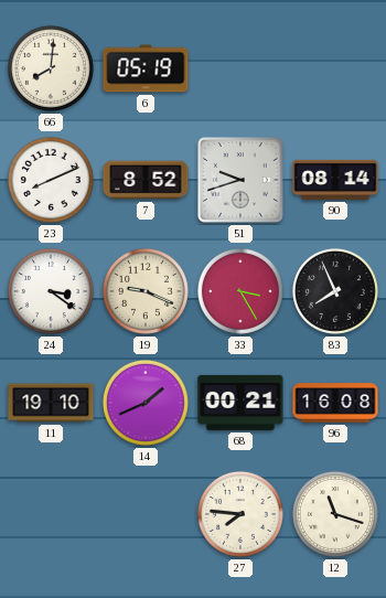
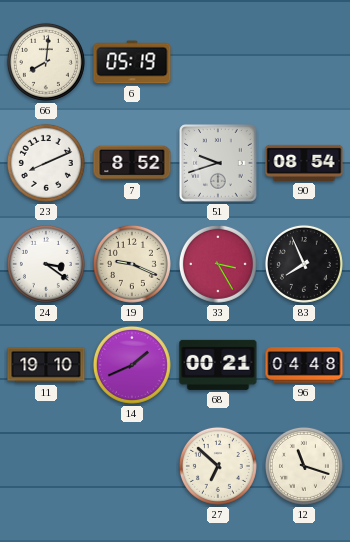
90: 08:14 -> 08:54 (304, 163)
96: 16:08 -> 04:48 (304, 365)
27: 7:46 -> 6:52 (218, 466)
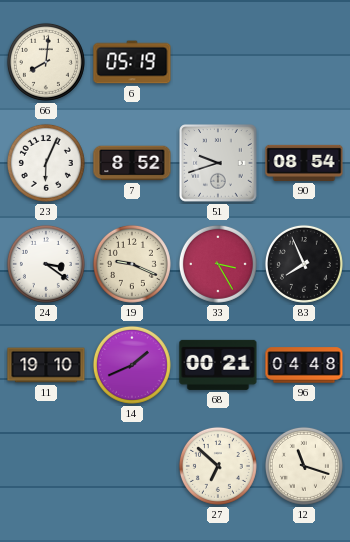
23: 8:11 -> 6:04 (46, 163)
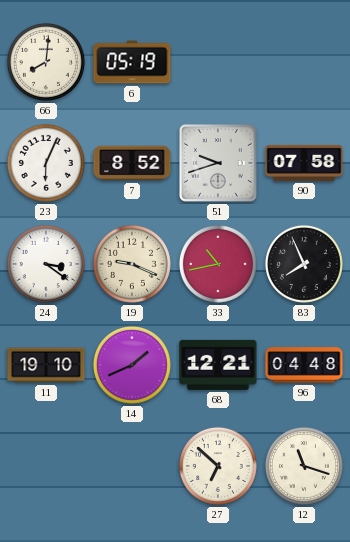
90: 08:54 -> 07:58 (304, 163)
33: 3:25 -> 10:43 (218, 264)
68: 00:21 -> 12:21 (218, 365)
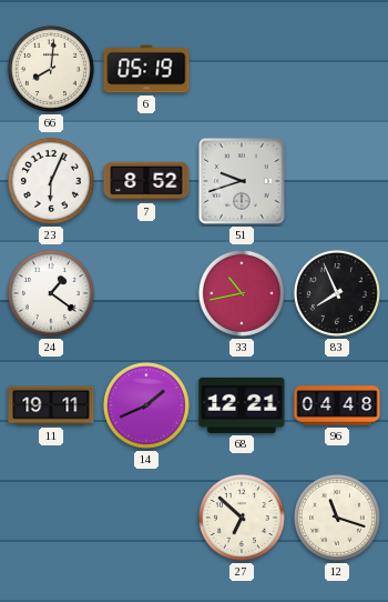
90: 07:58 -> none (304, 163)
24: 3:21 -> 1:21 (51, 293)
19: 9:19 -> none (132, 264)
11: 19:10 -> 19:11 (51, 405)
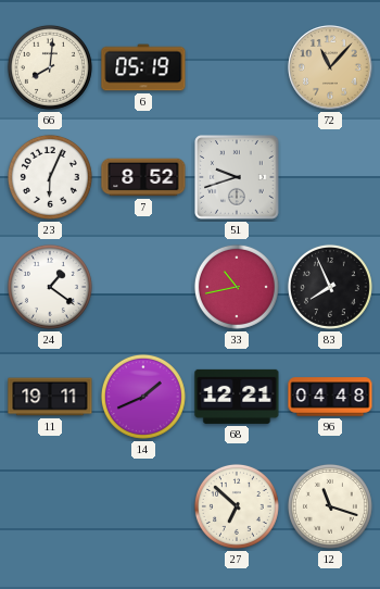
72: none -> 11:07 (330, 67)
